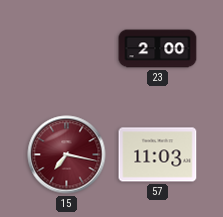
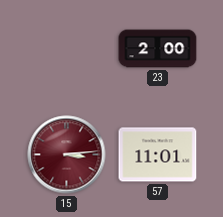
15: 7:17 -> 3:14 (67, 155)
57: 11:03 -> 11:01 (158, 155)
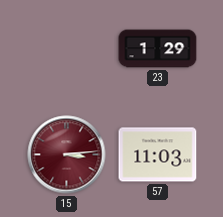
23: 2:00 -> 1:29 (158, 49)
57: 11:01 -> 11:03 (158, 155)
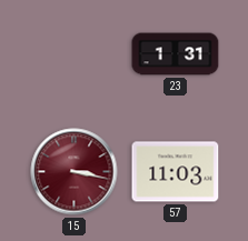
23: 1:29 -> 1:31 (176, 54)
15: 3:14 -> 3:17 (75, 172)
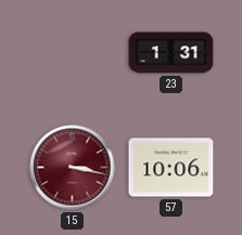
57: 11:03 -> 10:06 (171, 168)
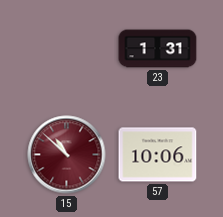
15: 3:17 -> 10:52 (67, 155)
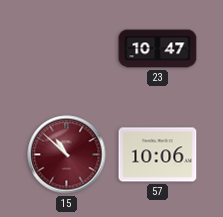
23: 1:31 -> 10:47 (158, 49)
